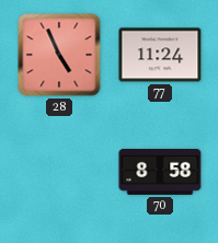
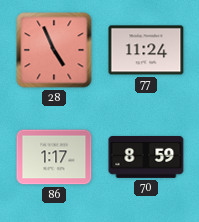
86: none -> 1:17 (54, 157)
70: 8:58 -> 8:59 (146, 157)
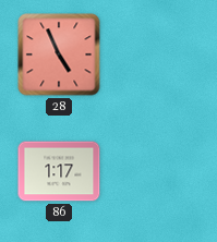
77: 11:24 -> none (146, 50)
70: 8:59 -> none (146, 157)
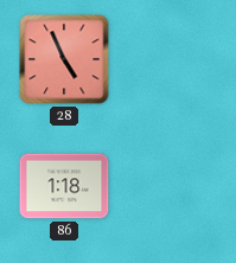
86: 1:17 -> 1:18 (64, 186)
